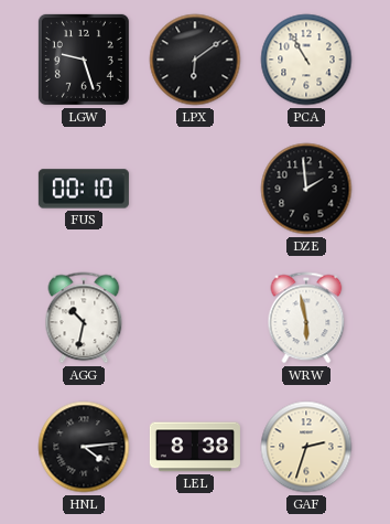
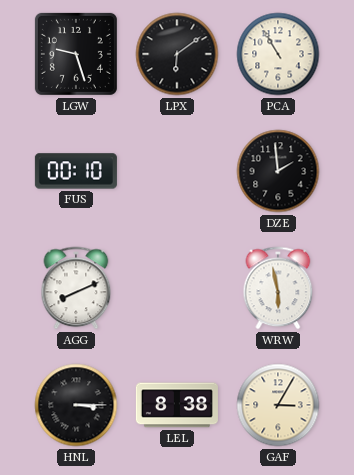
AGG: 10:32 -> 8:11 (76, 288)
HNL: 4:14 -> 3:15 (76, 405)
GAF: 2:33 -> 3:05 (278, 405)
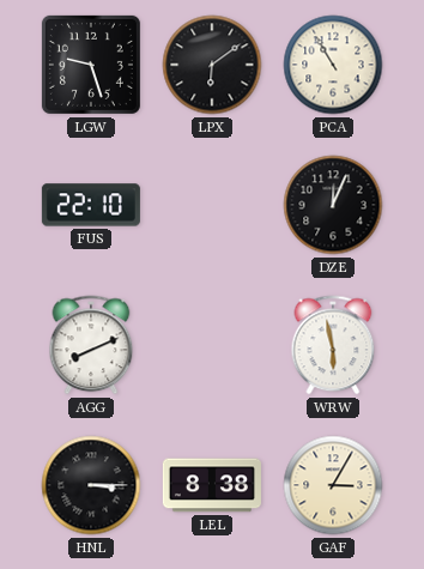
FUS: 00:10 -> 22:10 (91, 205)
DZE: 1:59 -> 12:04 (333, 205)
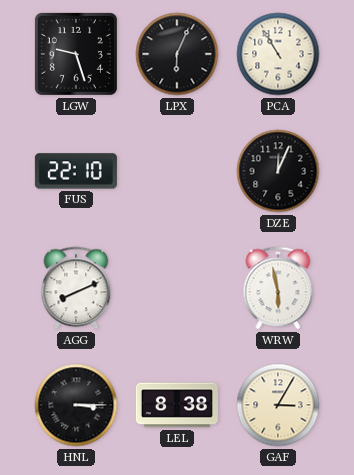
LPX: 6:09 -> 6:04 (177, 54)
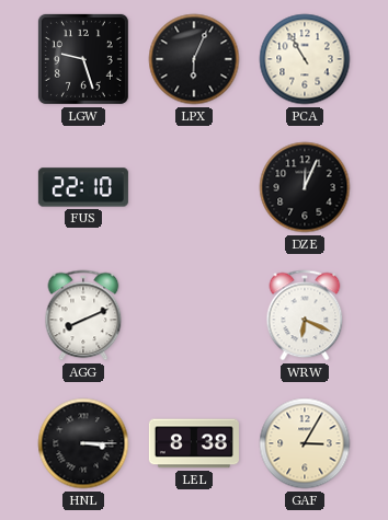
WRW: 5:58 -> 6:19 (305, 315)
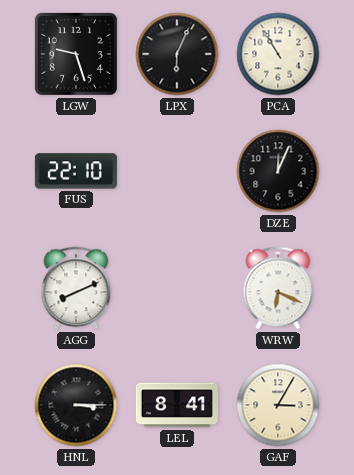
LEL: 8:38 -> 8:41 (177, 405)
